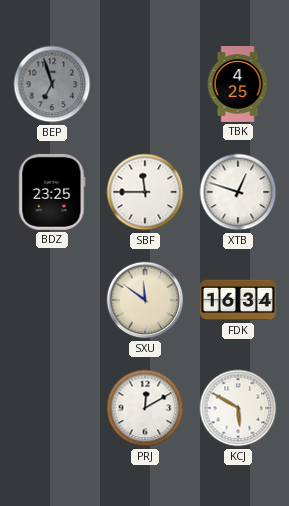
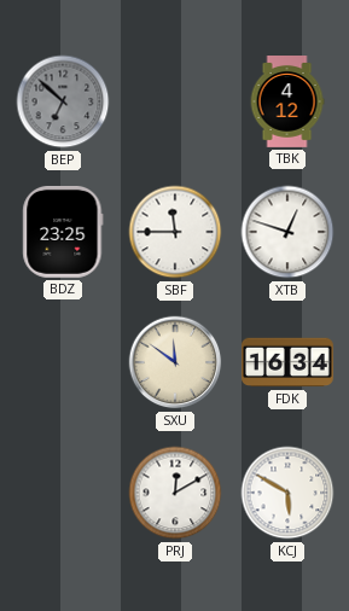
BEP: 6:57 -> 6:52 (63, 101)
TBK: 4:25 -> 4:12 (287, 103)
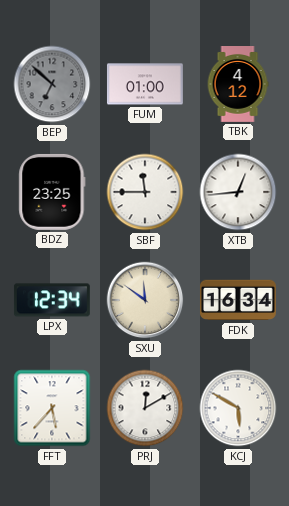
FUM: none -> 01:00 (145, 84)
XTB: 12:48 -> 12:44 (238, 192)
LPX: none -> 12:34 (52, 300)
FFT: none -> 5:37 (52, 408)
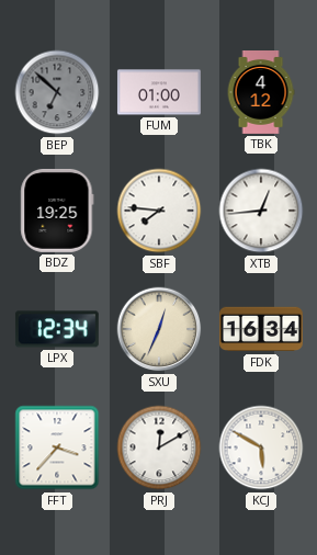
BDZ: 23:25 -> 19:25 (57, 211)
SBF: 11:45 -> 7:46 (159, 211)
SXU: 11:51 -> 12:34 (159, 329)
FFT: 5:37 -> 3:37 (57, 448)
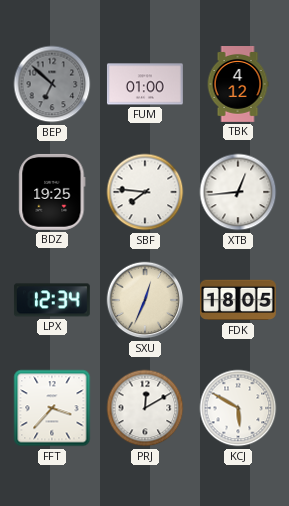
FDK: 16:34 -> 18:05 (238, 300)
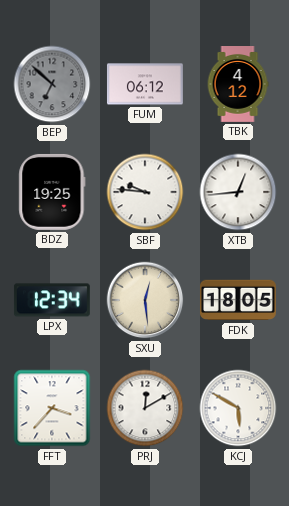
FUM: 01:00 -> 06:12 (145, 84)
SBF: 7:46 -> 9:46 (145, 192)
SXU: 12:34 -> 12:29 (145, 300)
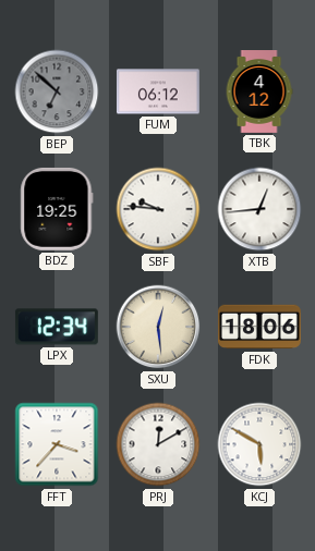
FDK: 18:05 -> 18:06 (259, 327)
